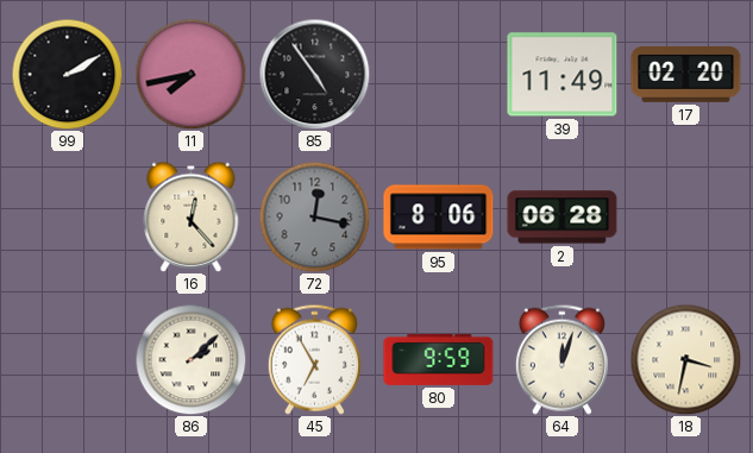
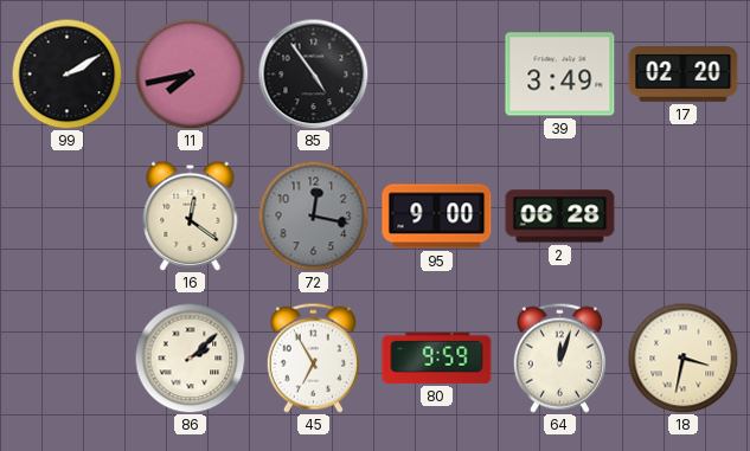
39: 11:49 -> 3:49 (560, 75)
16: 12:23 -> 12:21 (191, 215)
95: 8:06 -> 9:00 (437, 217)
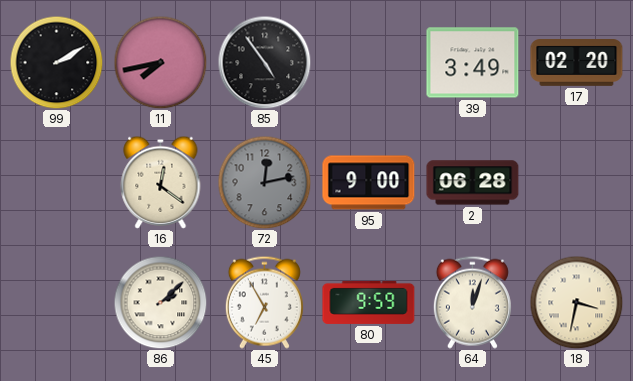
72: 12:17 -> 12:13 (264, 182)
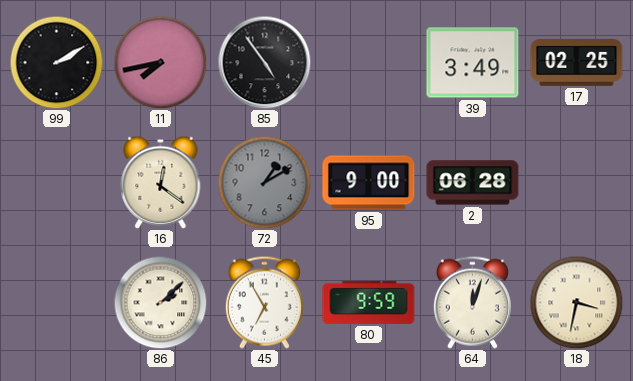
17: 02:20 -> 02:25 (577, 63)
72: 12:13 -> 1:10 (264, 182)
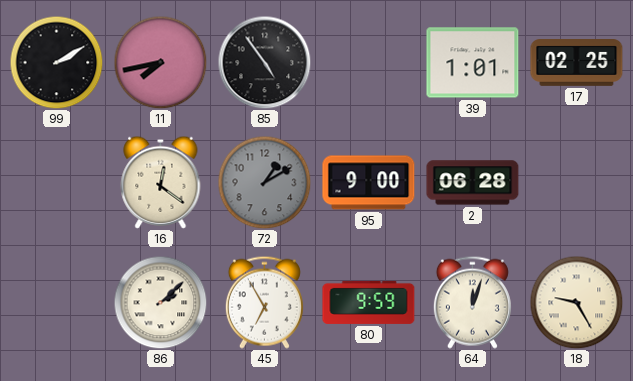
39: 3:49 -> 1:01 (473, 63)
18: 3:32 -> 9:25 (576, 302)
